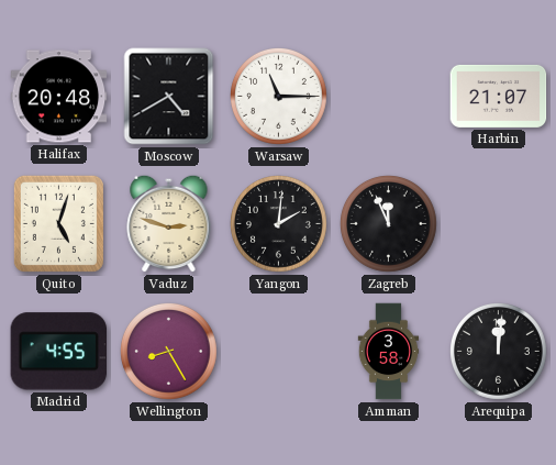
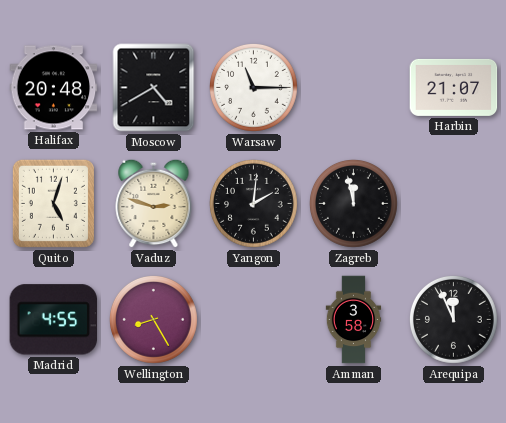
Zagreb: 11:56 -> 11:58 (354, 204)
Arequipa: 12:01 -> 11:56 (454, 320)
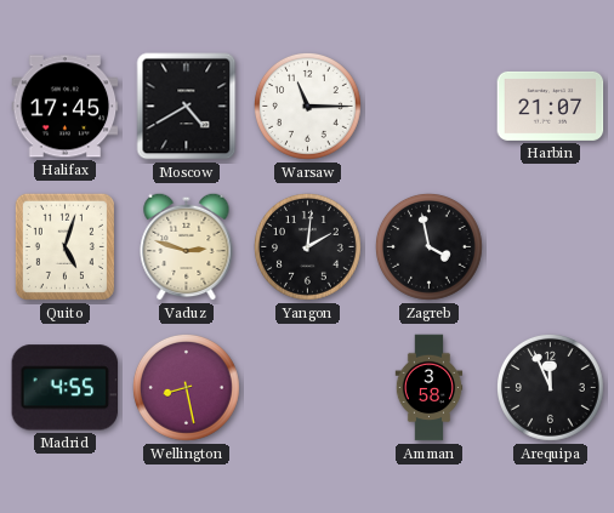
Halifax: 20:48 -> 17:45 (66, 107)
Zagreb: 11:58 -> 3:58 (430, 247)
Wellington: 8:25 -> 8:28 (187, 388)
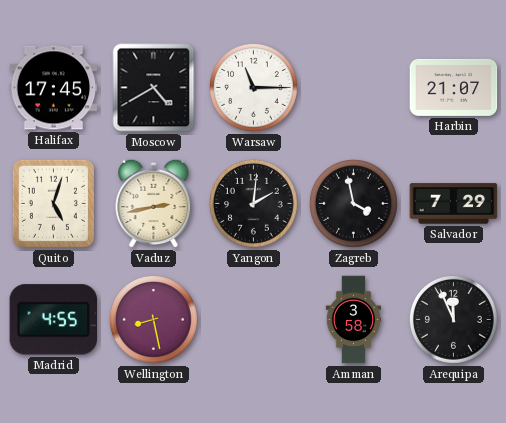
Vaduz: 2:48 -> 2:43 (154, 203)
Salvador: none -> 7:29 (454, 204)
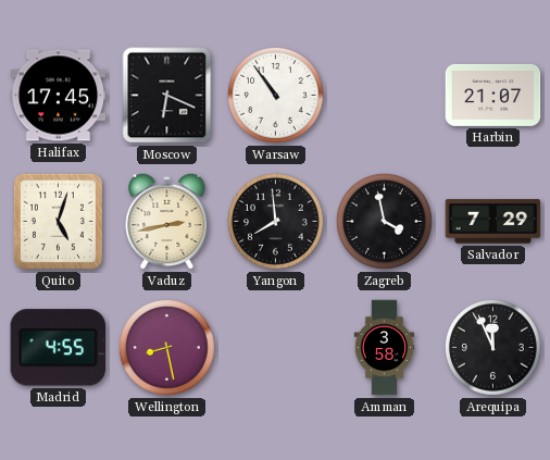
Moscow: 4:40 -> 6:19 (167, 96)
Warsaw: 11:15 -> 10:54 (276, 96)
Yangon: 2:01 -> 7:59 (276, 222)
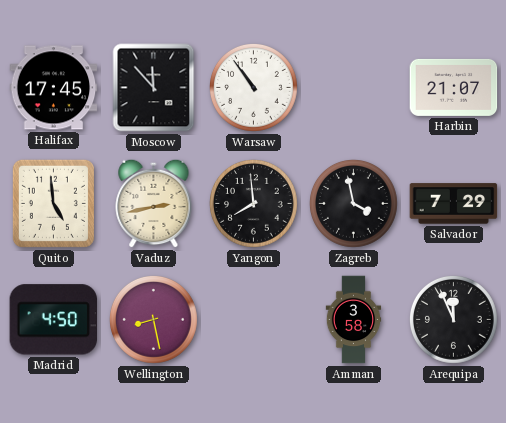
Moscow: 6:19 -> 11:53 (154, 88)
Quito: 5:03 -> 4:59 (53, 203)
Madrid: 4:55 -> 4:50 (54, 320)
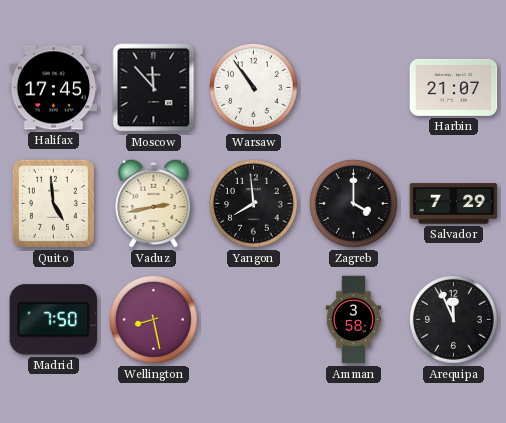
Zagreb: 3:58 -> 4:00 (354, 204)
Madrid: 4:50 -> 7:50 (54, 320)
